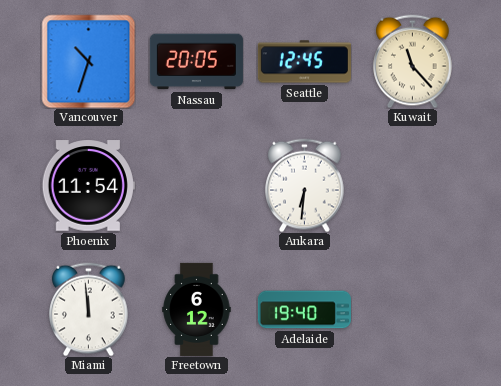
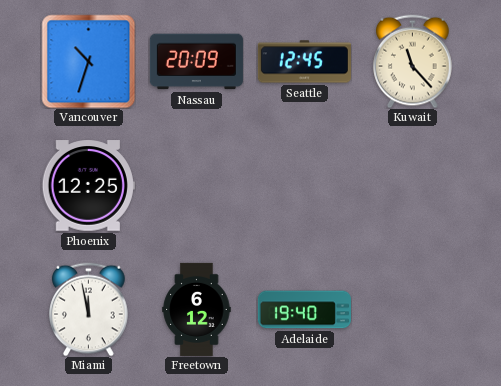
Nassau: 20:05 -> 20:09 (196, 62)
Phoenix: 11:54 -> 12:25 (88, 186)
Ankara: 6:31 -> none (305, 185)
Miami: 11:59 -> 11:58 (89, 309)
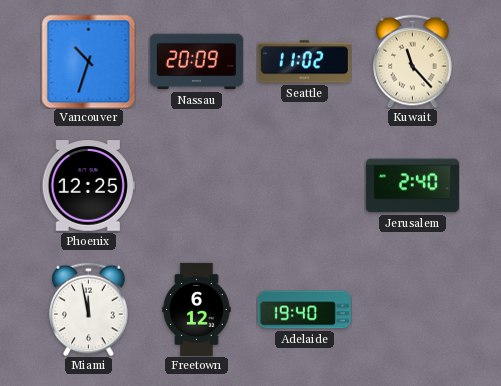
Seattle: 12:45 -> 11:02 (304, 62)
Jerusalem: none -> 2:40 (412, 186)
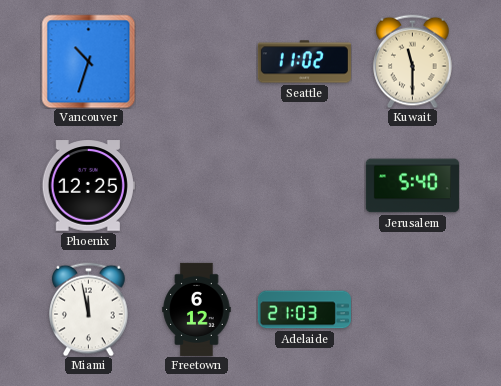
Nassau: 20:09 -> none (196, 62)
Kuwait: 11:23 -> 11:30 (413, 61)
Jerusalem: 2:40 -> 5:40 (412, 186)
Adelaide: 19:40 -> 21:03 (304, 310)
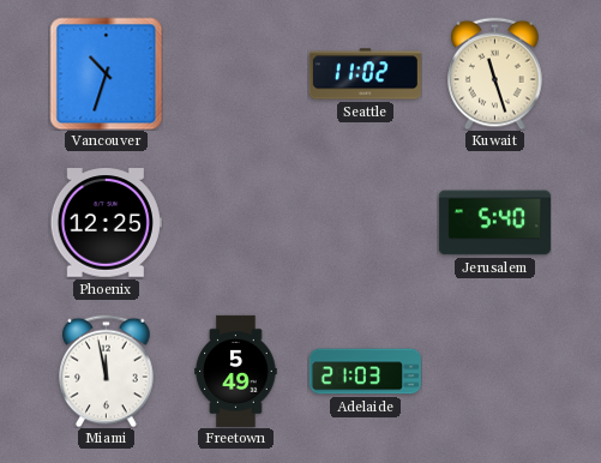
Kuwait: 11:30 -> 11:27 (495, 73)
Freetown: 6:12 -> 5:49 (236, 371)
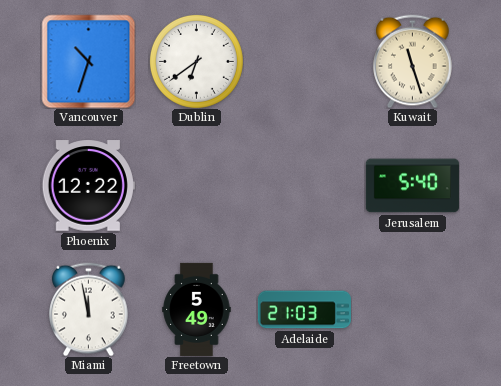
Dublin: none -> 6:39 (196, 61)
Seattle: 11:02 -> none (365, 74)
Phoenix: 12:25 -> 12:22 (88, 186)
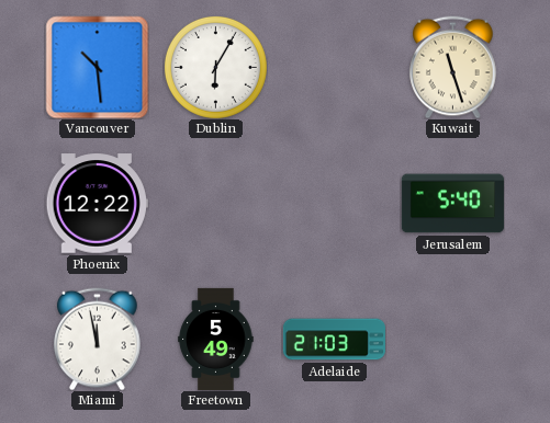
Vancouver: 10:33 -> 10:29 (97, 67)
Dublin: 6:39 -> 6:05 (215, 67)
